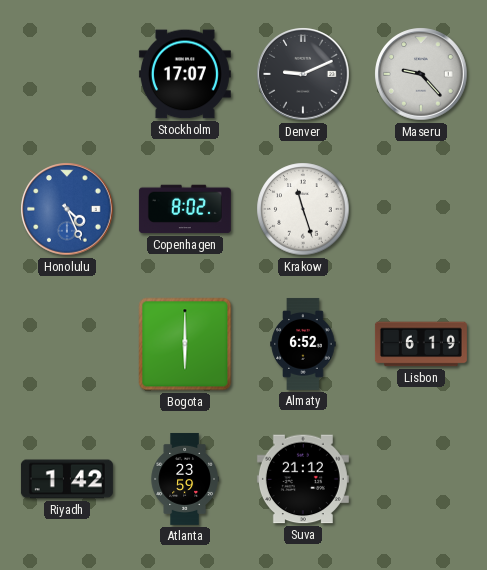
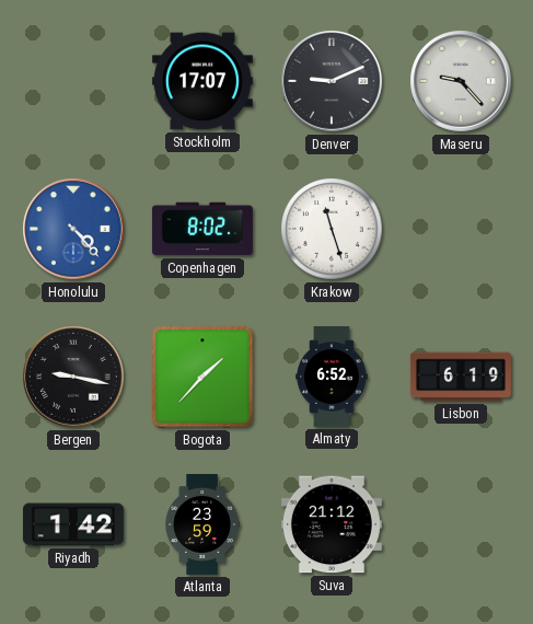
Honolulu: 4:26 -> 4:23 (73, 229)
Bergen: none -> 9:17 (73, 377)
Bogota: 6:00 -> 1:37 (202, 377)
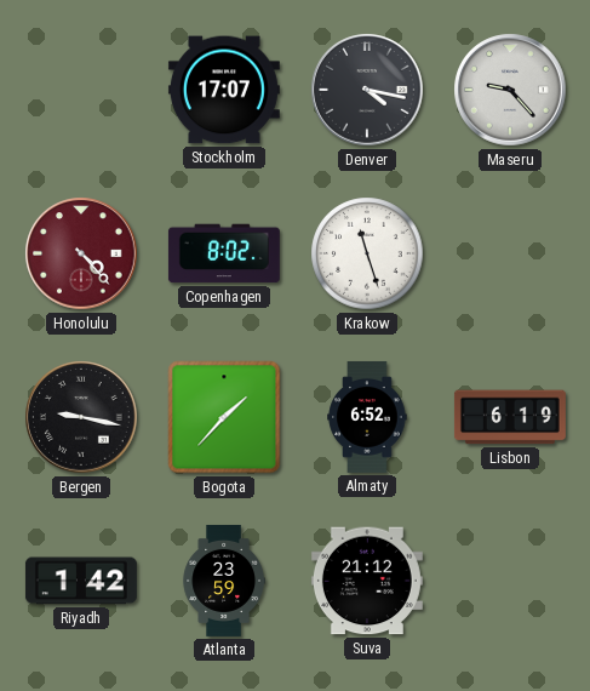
Denver: 9:11 -> 4:17 (367, 90)
Honolulu dial: blue -> burgundy (81, 253)
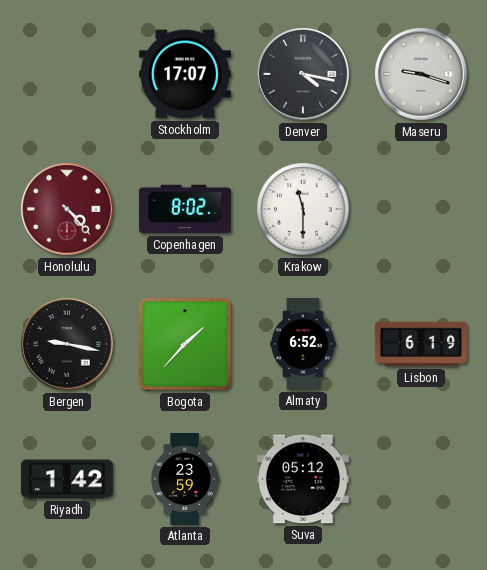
Maseru: 9:23 -> 9:18 (421, 74)
Krakow: 11:27 -> 11:30 (303, 209)
Suva: 21:12 -> 05:12 (303, 479)
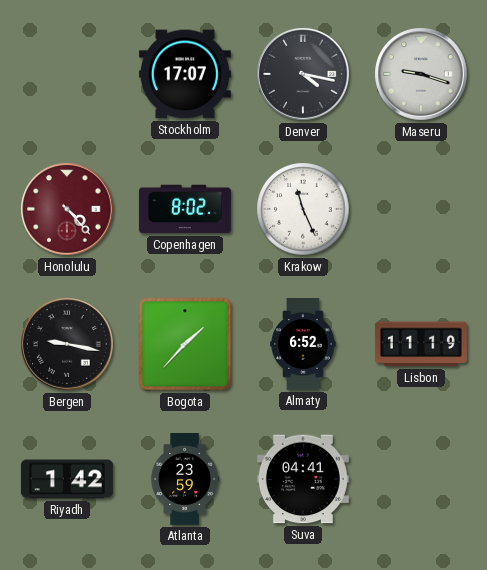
Krakow: 11:30 -> 11:26 (303, 209)
Lisbon: 6:19 -> 11:19 (421, 344)
Suva: 05:12 -> 04:41 (303, 479)
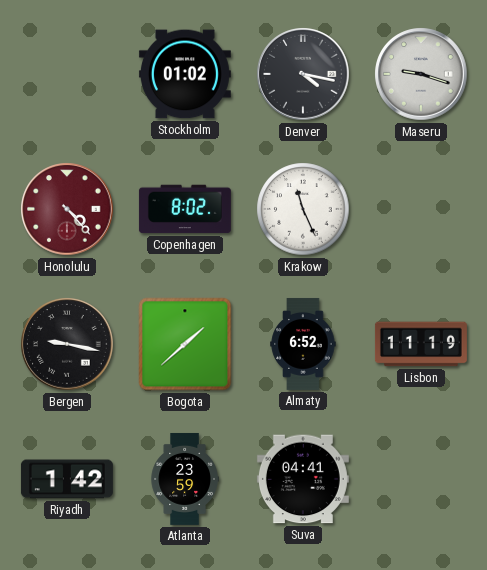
Stockholm: 17:07 -> 01:02 (185, 74)
Bogota: 1:37 -> 1:38 (185, 344)
